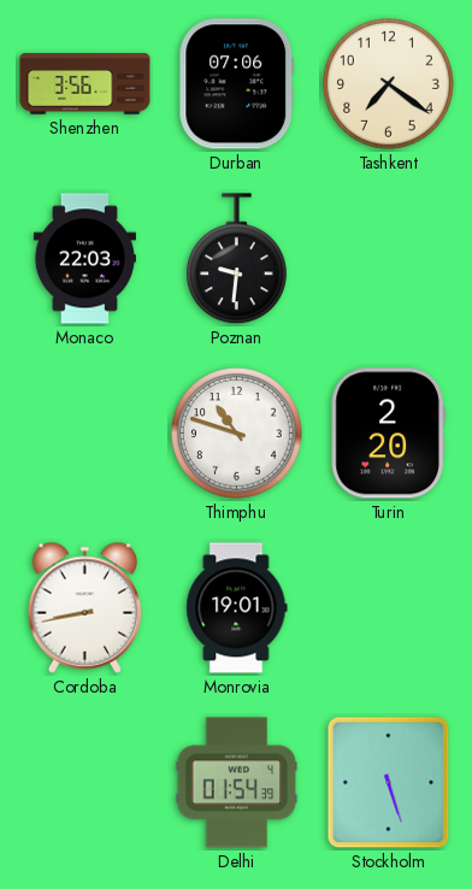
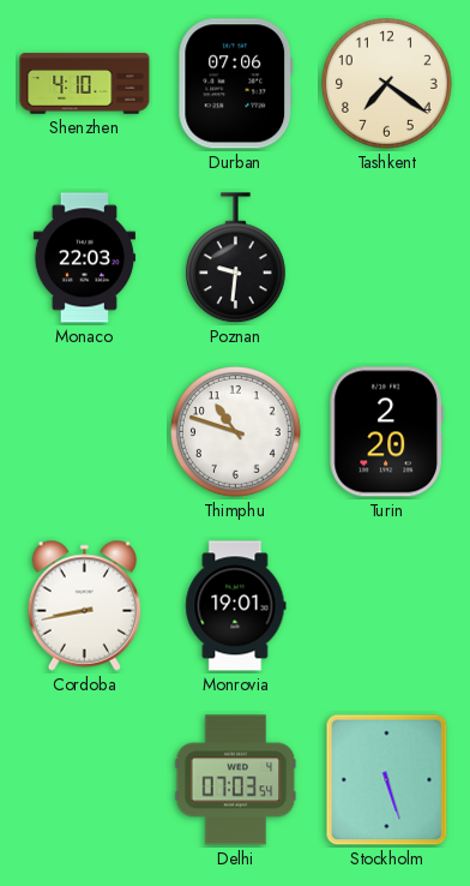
Shenzhen: 3:56 -> 4:10 (85, 84)
Delhi: 01:54 -> 07:03 (236, 780)
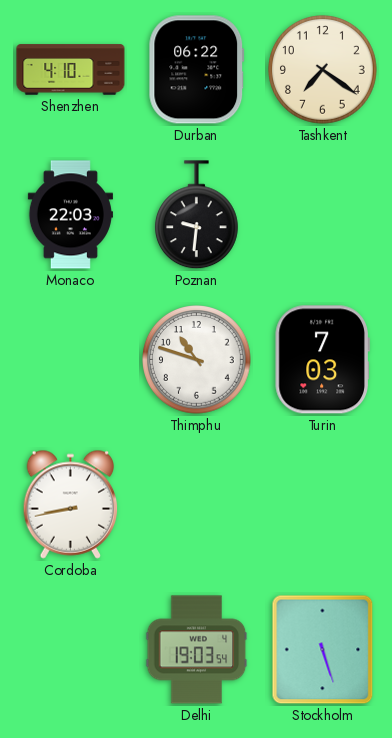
Durban: 07:06 -> 06:22 (197, 70)
Turin: 2:20 -> 7:03 (322, 360)
Monrovia: 19:01 -> none (236, 606)
Delhi: 07:03 -> 19:03 (197, 650)
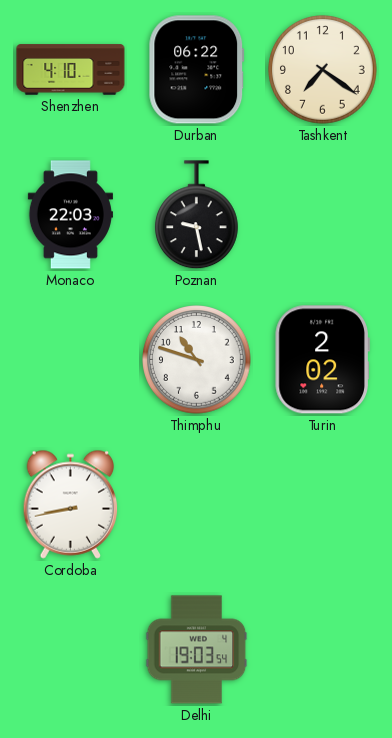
Poznan: 9:31 -> 9:28 (196, 215)
Turin: 7:03 -> 2:02 (322, 360)
Stockholm: 5:27 -> none (323, 650)
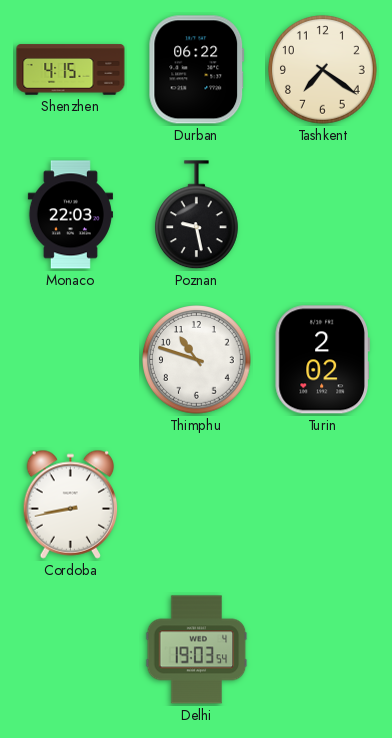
Shenzhen: 4:10 -> 4:15 (71, 70)
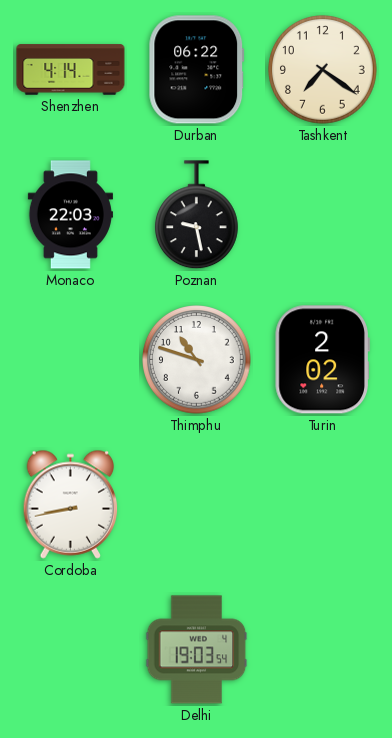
Shenzhen: 4:15 -> 4:14 (71, 70)
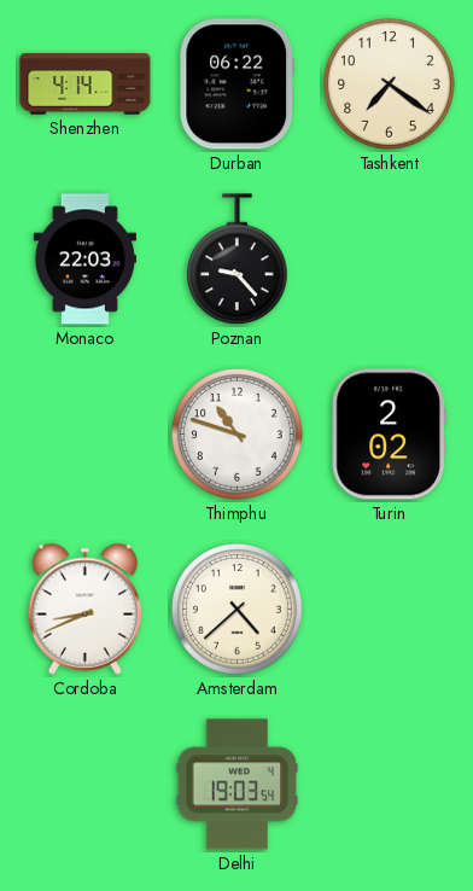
Poznan: 9:28 -> 9:23 (237, 260)
Cordoba: 8:43 -> 8:41 (86, 608)
Amsterdam: none -> 4:38 (238, 610)
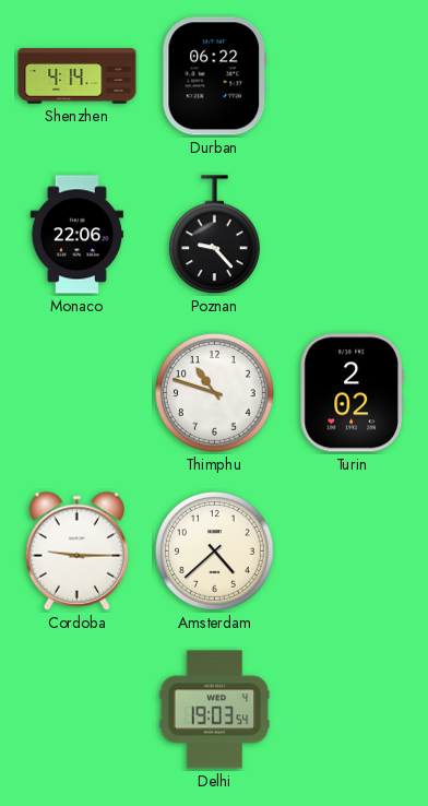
Tashkent: 7:21 -> none (390, 85)
Monaco: 22:03 -> 22:06 (76, 235)
Cordoba: 8:41 -> 9:15 (78, 550)
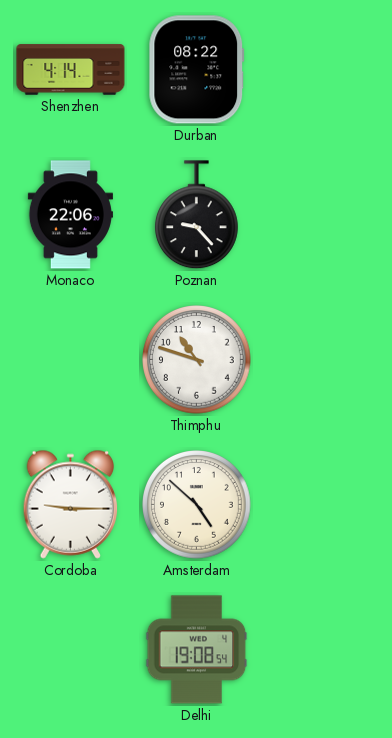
Durban: 06:22 -> 08:22 (197, 70)
Turin: 2:02 -> none (352, 393)
Amsterdam: 4:38 -> 4:52 (197, 505)
Delhi: 19:03 -> 19:08 (197, 650)
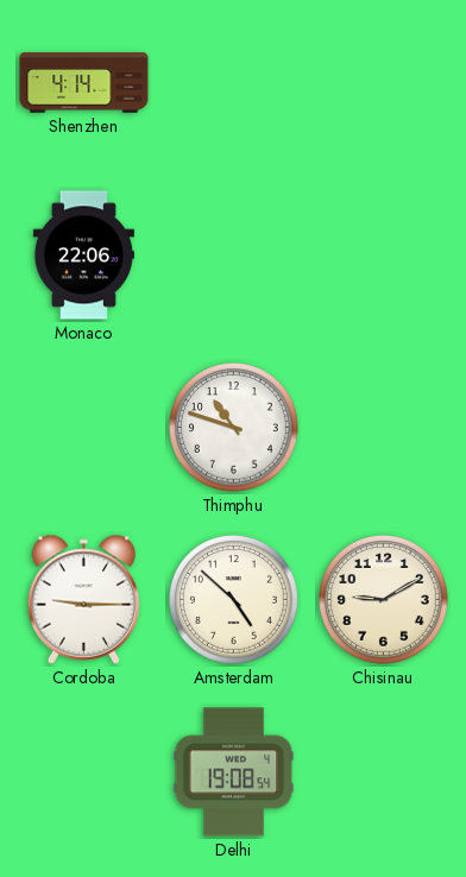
Durban: 08:22 -> none (197, 70)
Poznan: 9:23 -> none (196, 215)
Chisinau: none -> 9:10 (384, 600)
